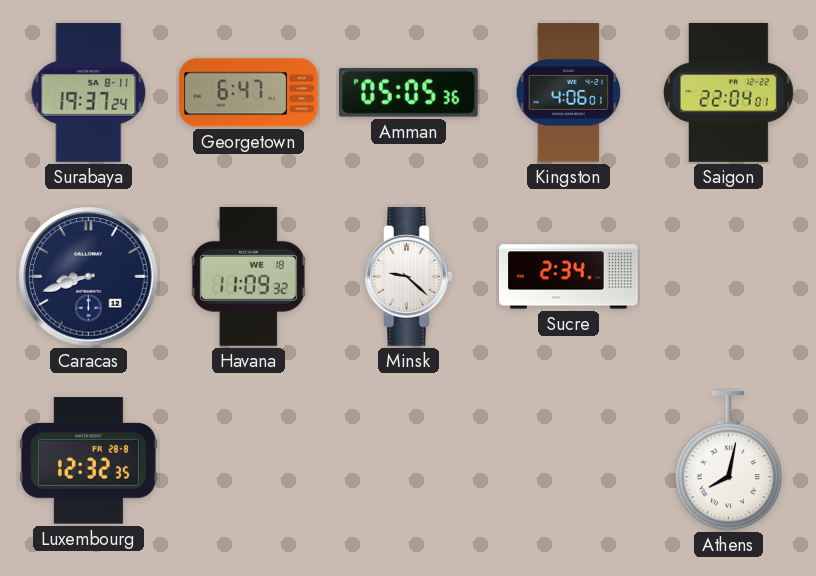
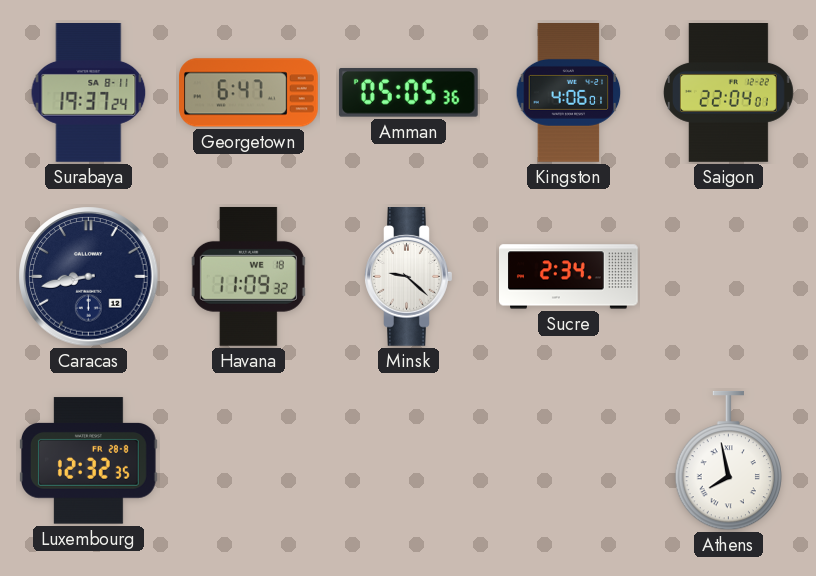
Caracas: 8:42 -> 8:43 (89, 277)
Athens: 8:02 -> 7:58 (728, 461)
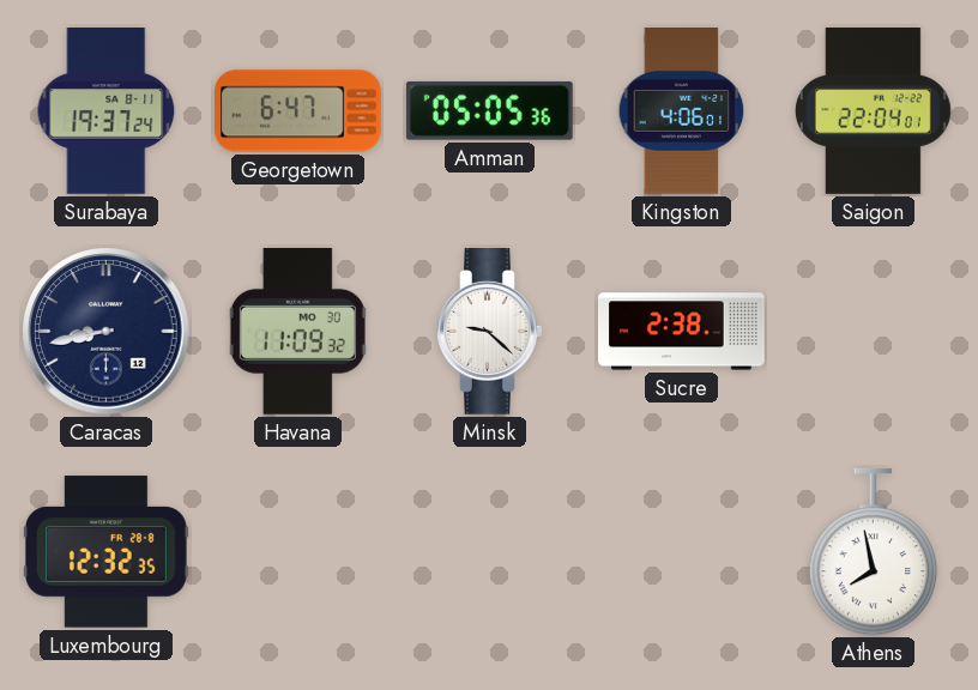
Havana date: WE 18 -> MO 30 (297, 331)
Sucre: 2:34 -> 2:38 (682, 332)
